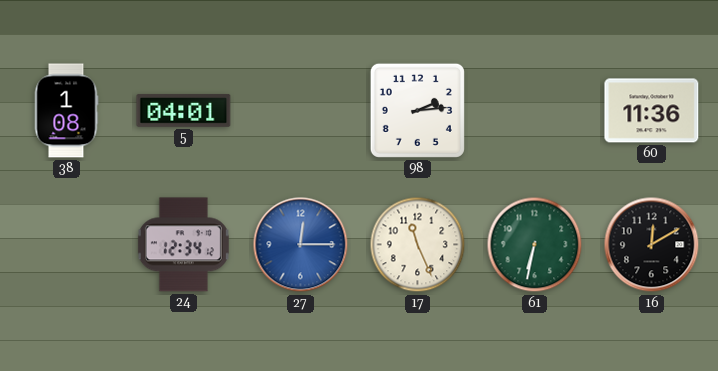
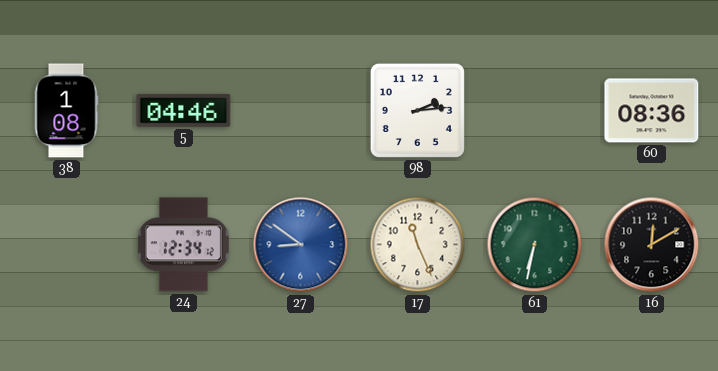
5: 04:01 -> 04:46 (184, 110)
60: 11:36 -> 08:36 (652, 111)
27: 12:15 -> 8:51 (301, 245)
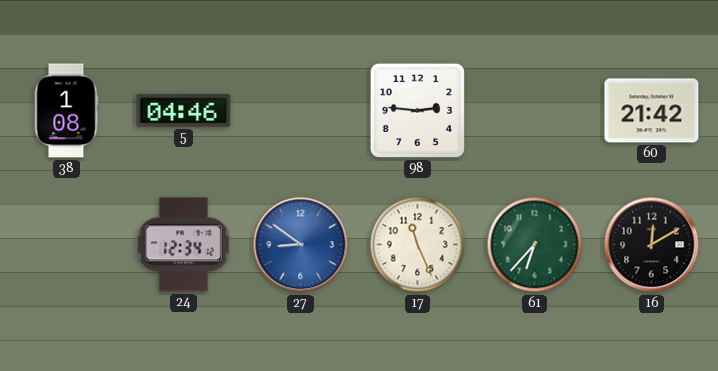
98: 2:14 -> 2:46 (417, 110)
60: 08:36 -> 21:42 (652, 111)
61: 6:32 -> 6:37 (535, 245)
